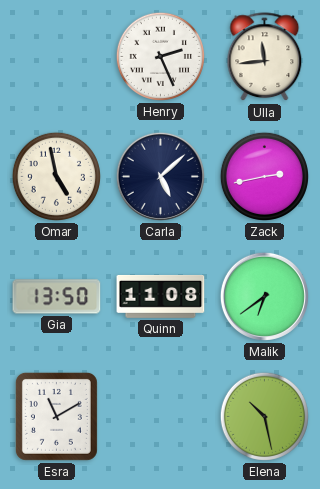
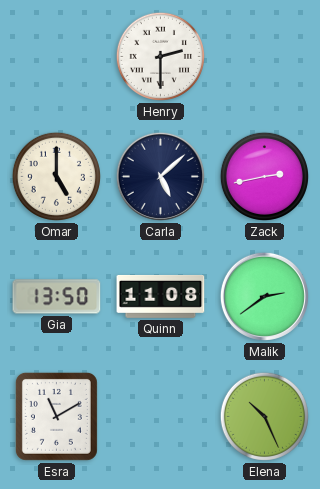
Henry: 2:26 -> 2:30 (160, 56)
Ulla: 11:44 -> none (265, 57)
Omar: 4:58 -> 5:00 (56, 176)
Malik: 6:39 -> 2:39 (264, 296)
Elena: 10:28 -> 10:26 (264, 416)
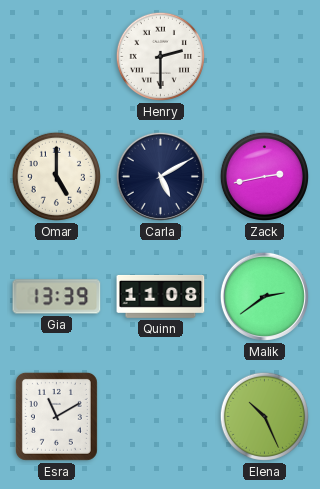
Carla: 5:08 -> 5:10 (160, 176)
Gia: 13:50 -> 13:39 (57, 297)
